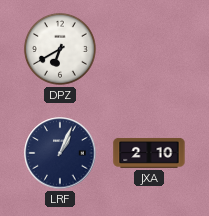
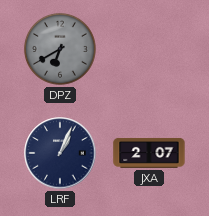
DPZ dial: white -> grey (60, 49)
JXA: 2:10 -> 2:07 (149, 153)
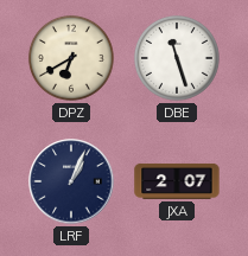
DPZ dial: grey -> cream (71, 58)
DBE: none -> 11:27 (177, 58)
